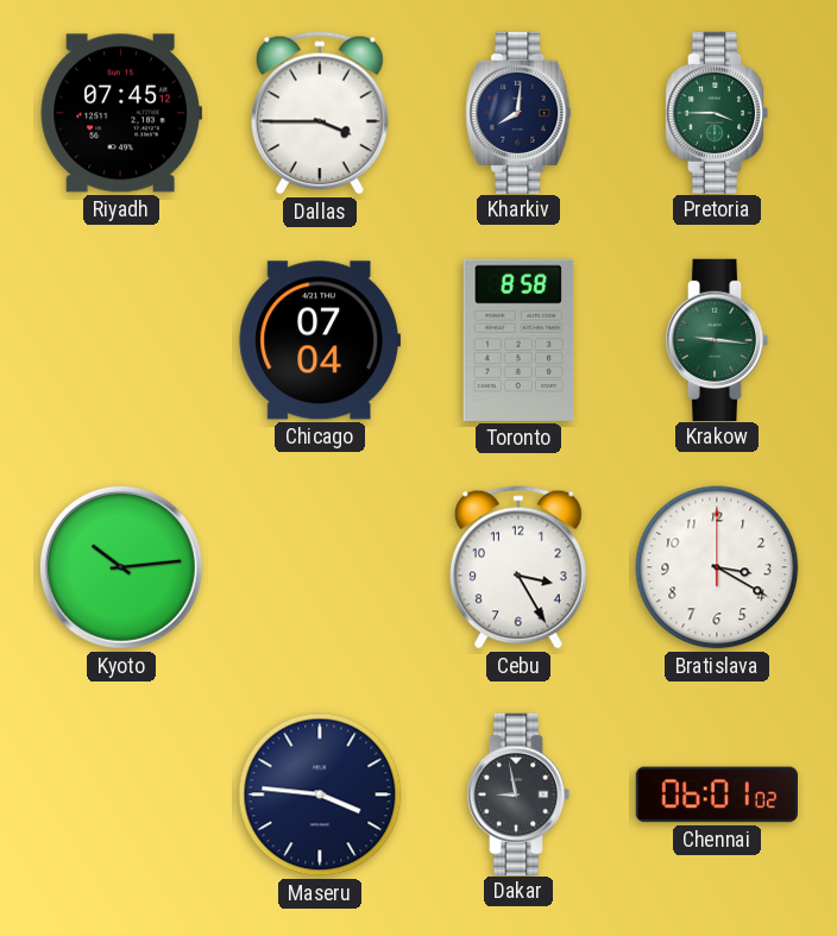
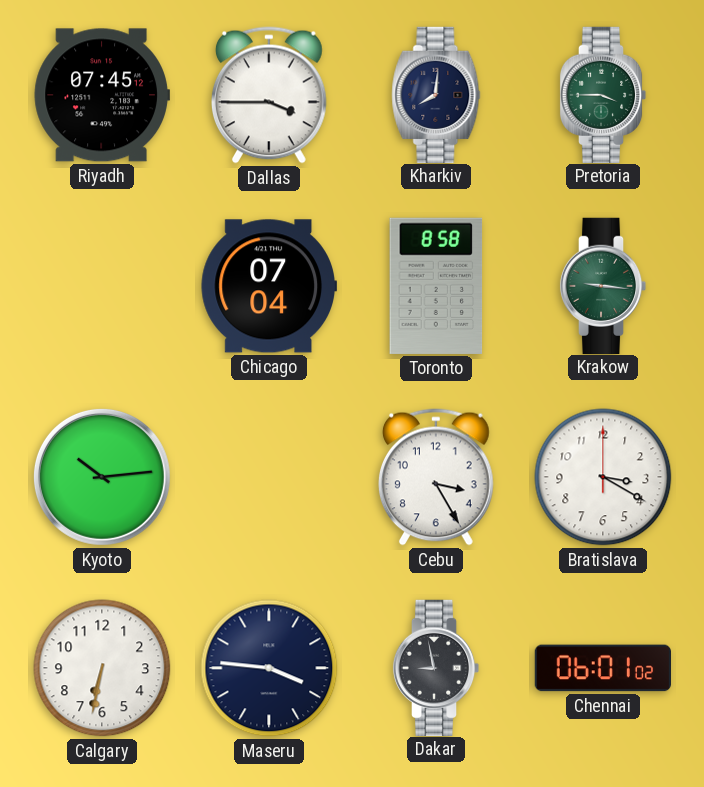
Calgary: none -> 6:32 (102, 668)
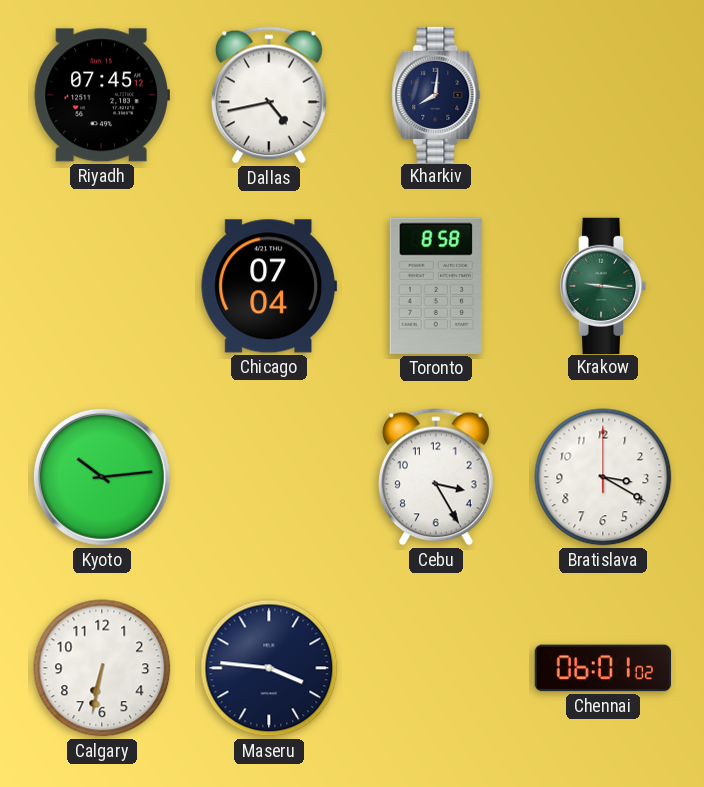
Dallas: 3:45 -> 4:43 (270, 95)
Pretoria: 3:45 -> none (603, 94)
Dakar: 8:58 -> none (436, 667)
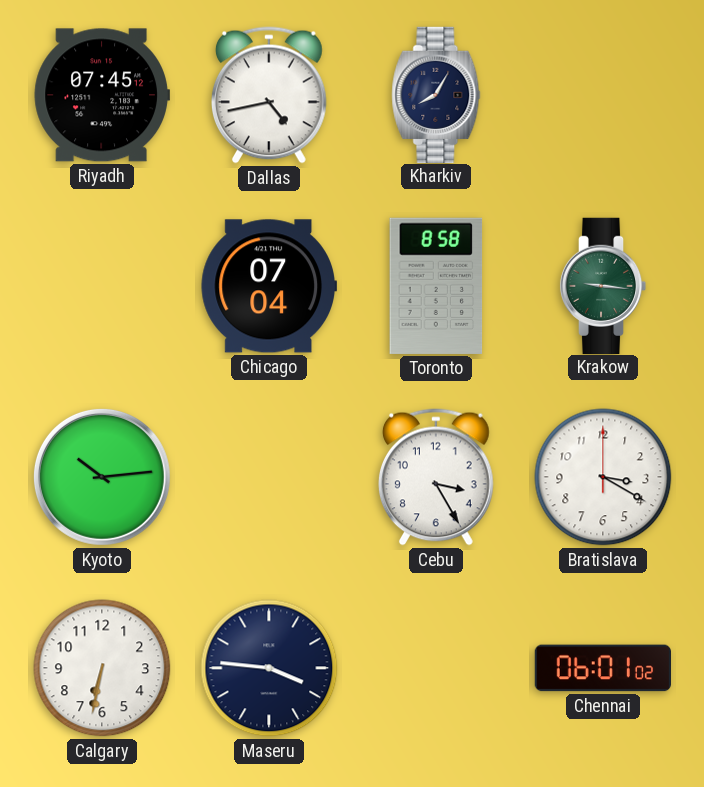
Kharkiv: 8:01 -> 8:05 (436, 94)
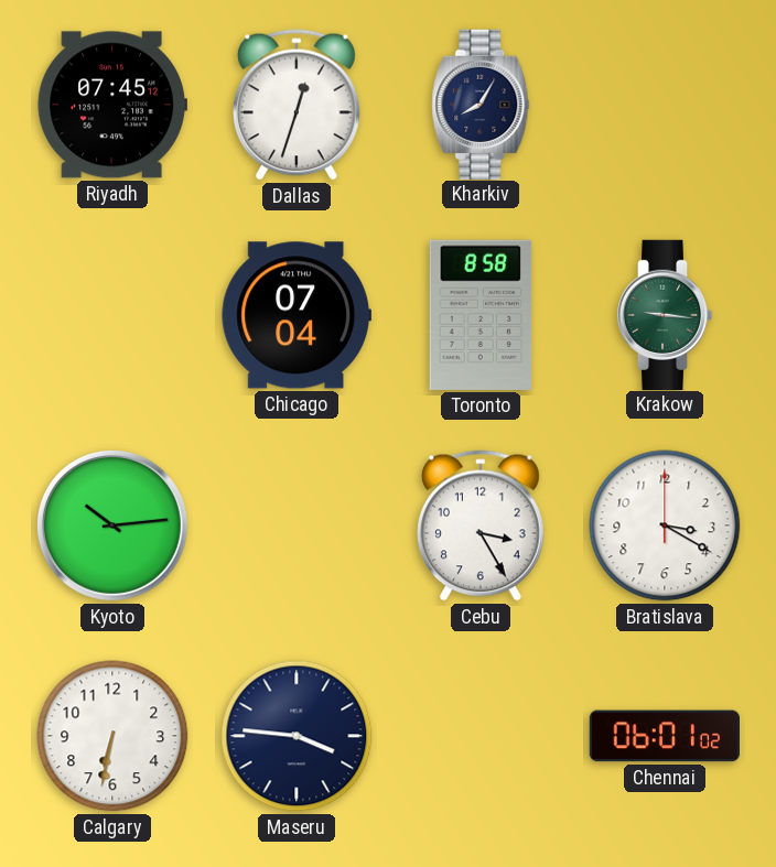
Dallas: 4:43 -> 12:33 (298, 105)
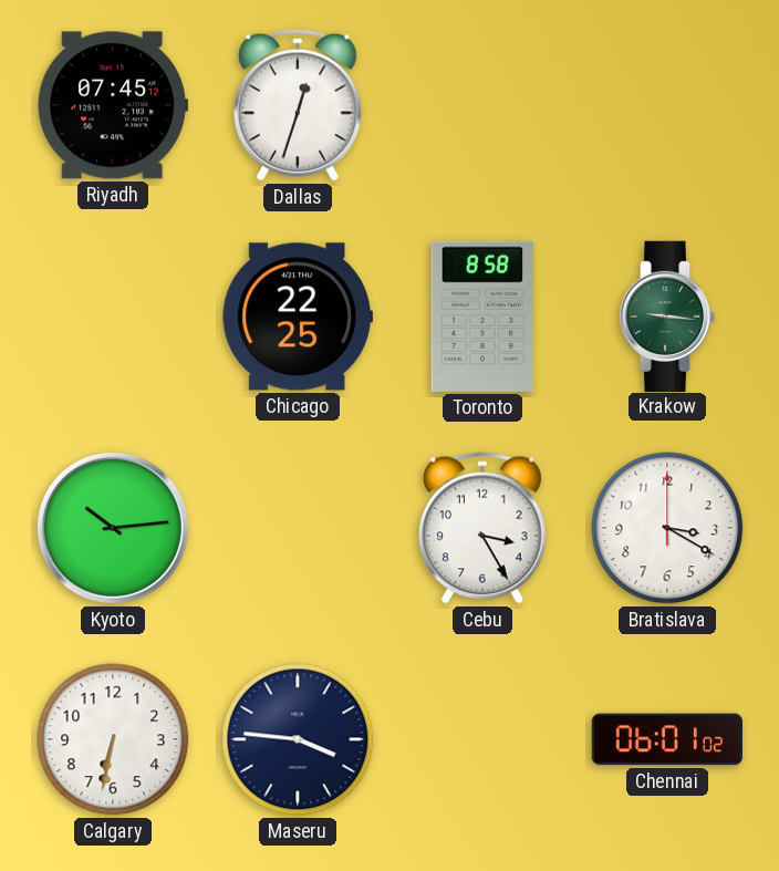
Kharkiv: 8:05 -> none (481, 104)
Chicago: 07:04 -> 22:25 (298, 317)
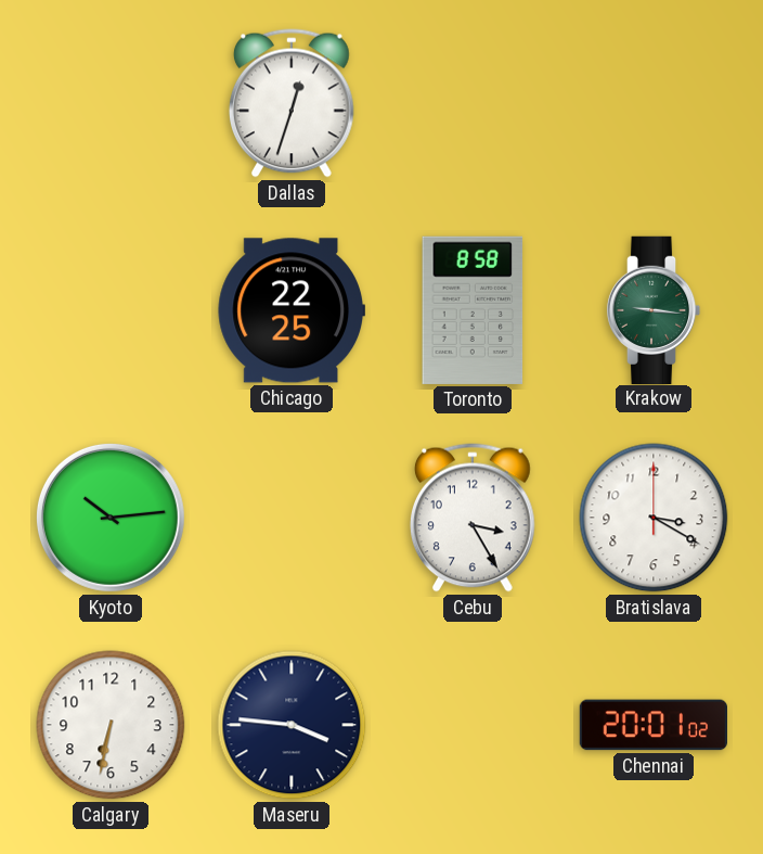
Riyadh: 07:45 -> none (113, 105)
Chennai: 06:01 -> 20:01 (652, 725)
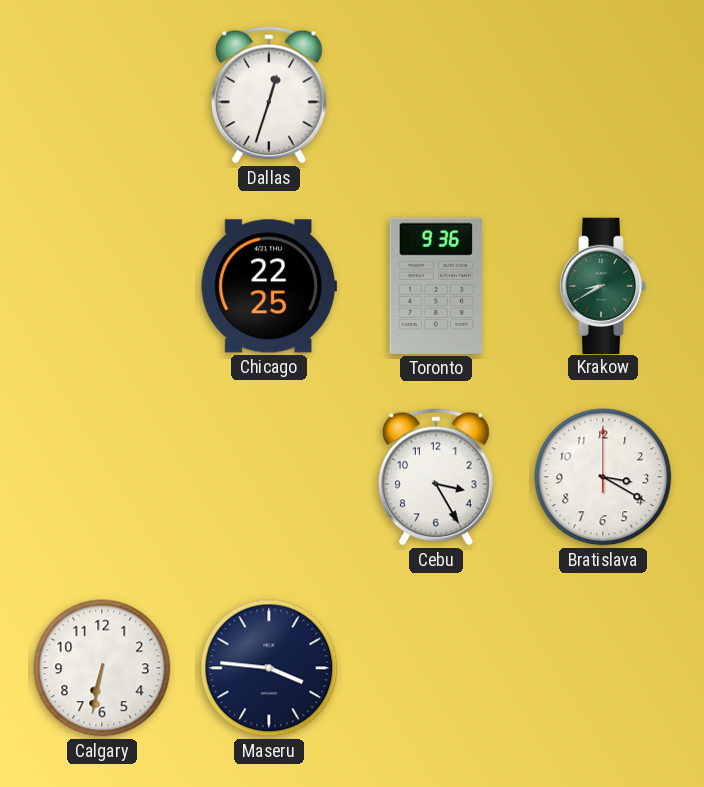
Toronto: 8:58 -> 9:36 (436, 286)
Krakow: 9:16 -> 8:40 (603, 285)
Kyoto: 10:14 -> none (111, 518)
Chennai: 20:01 -> none (652, 725)
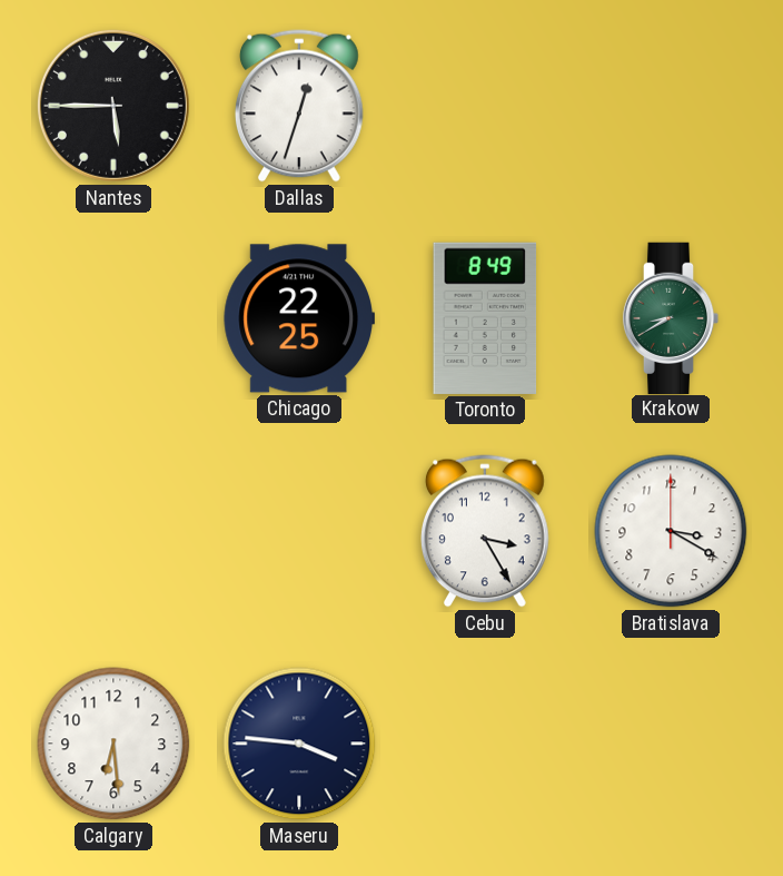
Nantes: none -> 5:45 (113, 106)
Toronto: 9:36 -> 8:49 (485, 318)
Calgary: 6:32 -> 6:29 (113, 744)
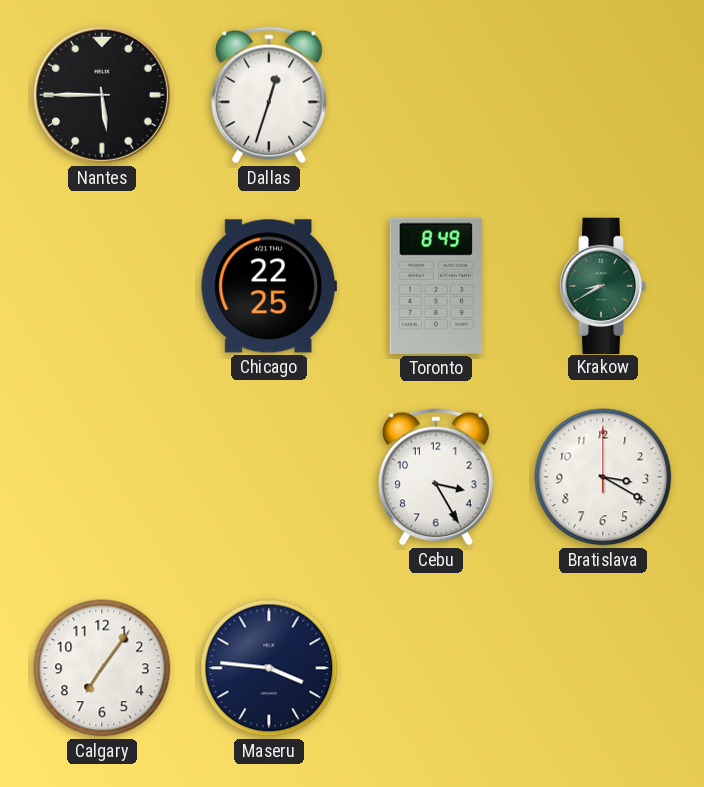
Calgary: 6:29 -> 7:06 (102, 668)
